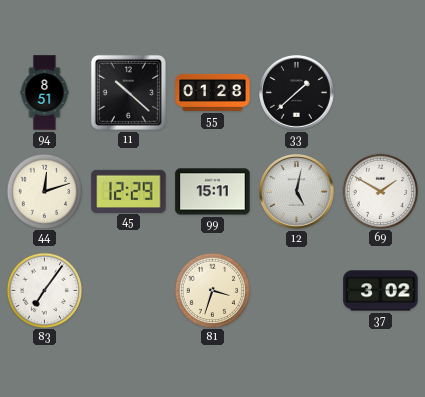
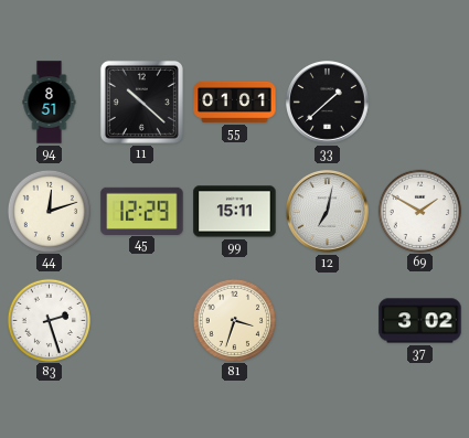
55: 01:28 -> 01:01 (235, 102)
12: 5:02 -> 7:02 (328, 212)
83: 7:06 -> 2:27 (49, 320)
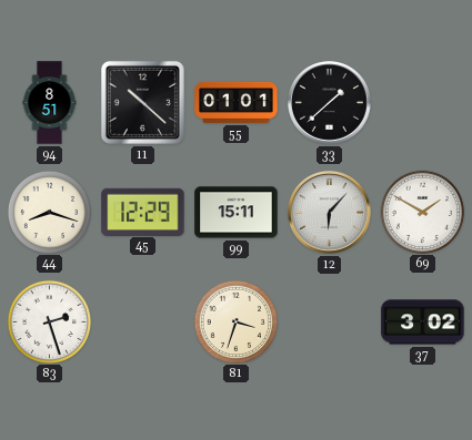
44: 12:12 -> 8:18 (49, 212)
12: 7:02 -> 6:07 (330, 213)
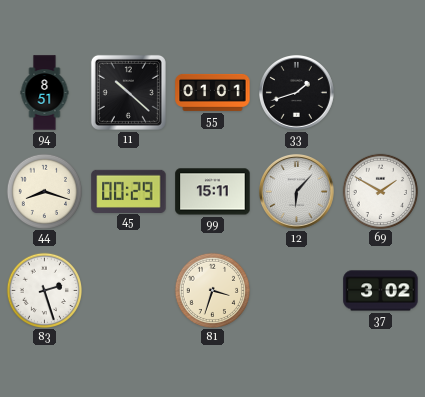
33: 1:38 -> 1:42 (297, 93)
45: 12:29 -> 00:29 (129, 191)
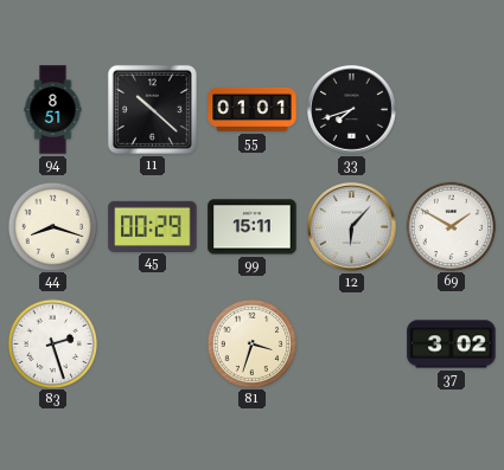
33: 1:42 -> 7:42 (352, 110)
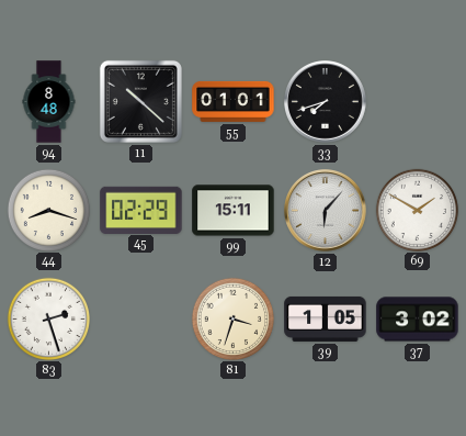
94: 8:51 -> 8:48 (49, 102)
45: 00:29 -> 02:29 (141, 210)
39: none -> 1:05 (326, 318)
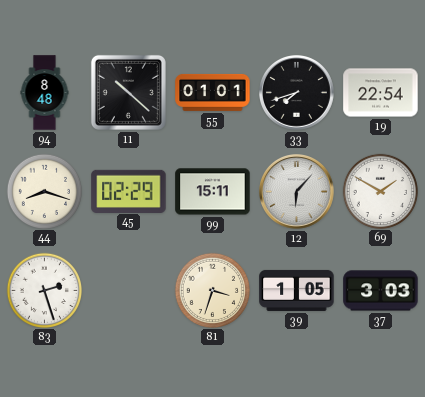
19: none -> 22:54 (381, 93)
37: 3:02 -> 3:03 (381, 291)
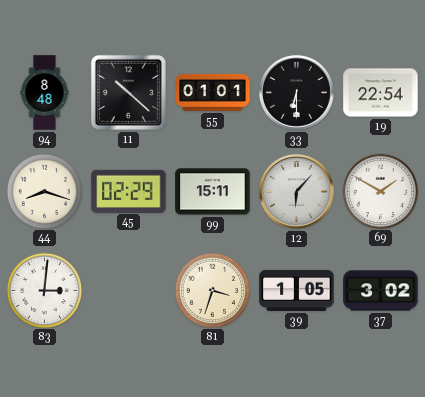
33: 7:42 -> 6:30 (297, 93)
83: 2:27 -> 3:01 (44, 290)
37: 3:03 -> 3:02 (381, 291)
